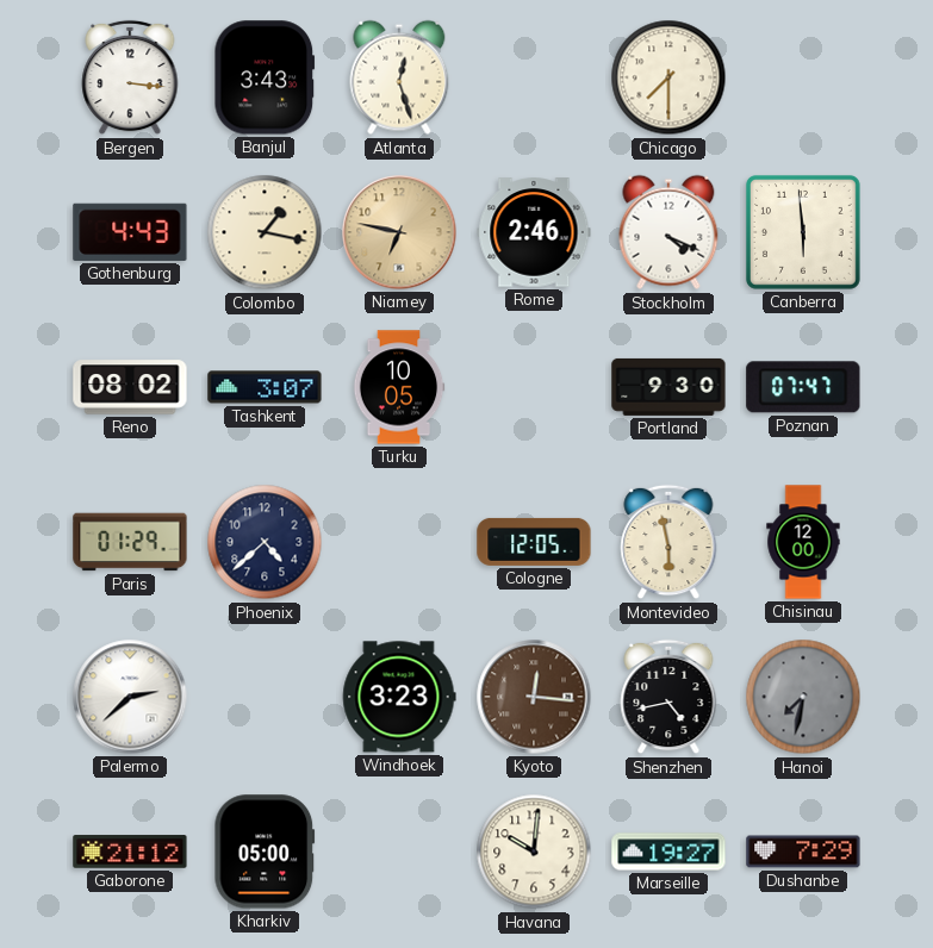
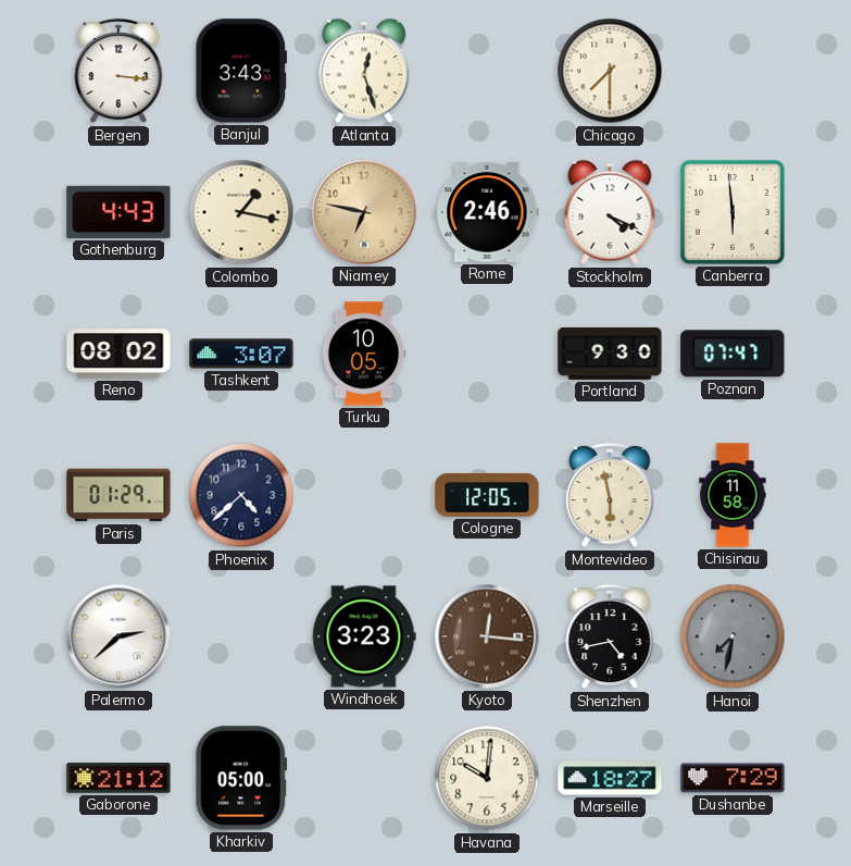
Chisinau: 12:00 -> 11:58 (733, 495)
Marseille: 19:27 -> 18:27 (610, 778)
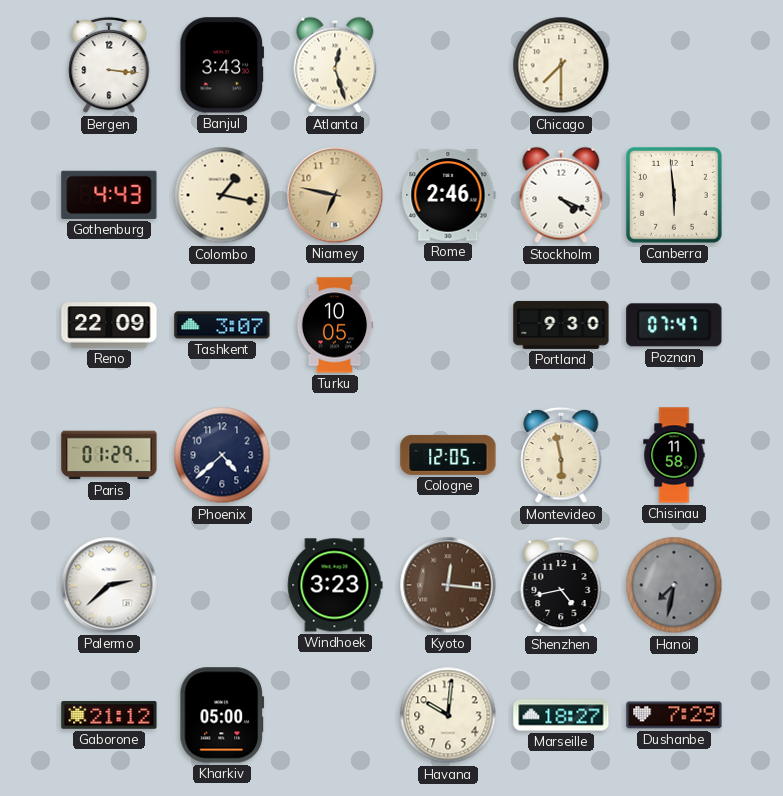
Reno: 08:02 -> 22:09 (109, 325)
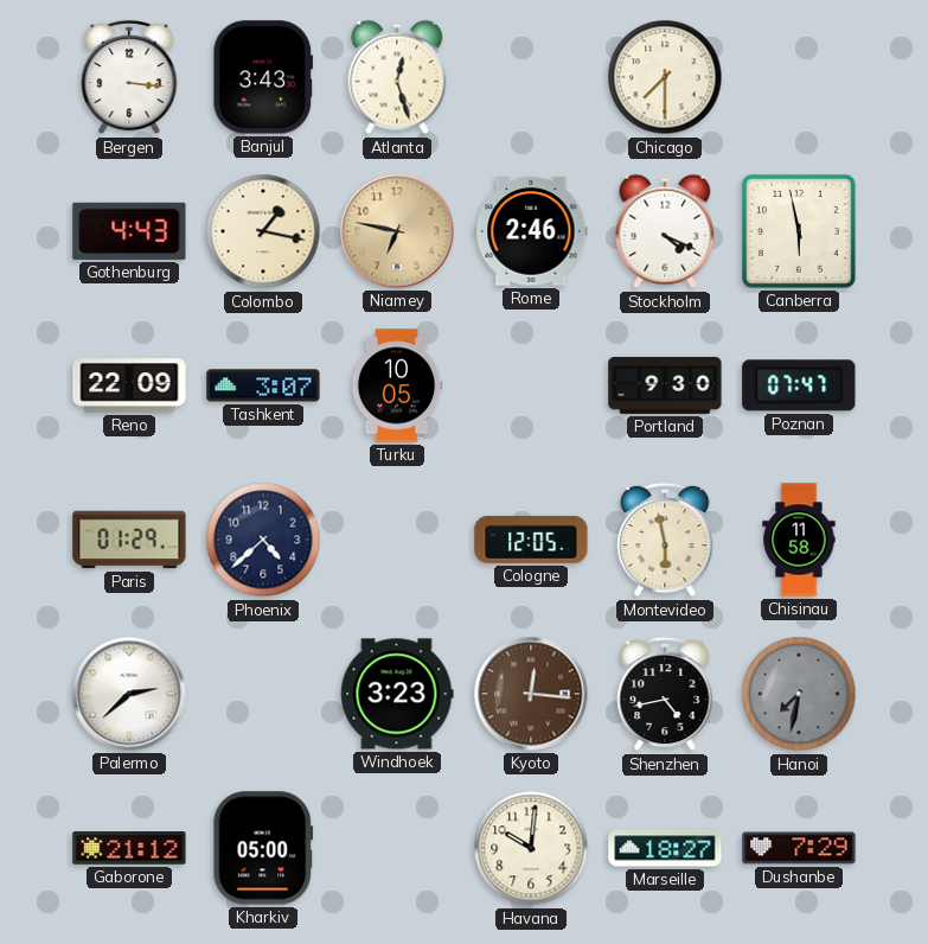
Canberra: 5:59 -> 5:58 (799, 231)
